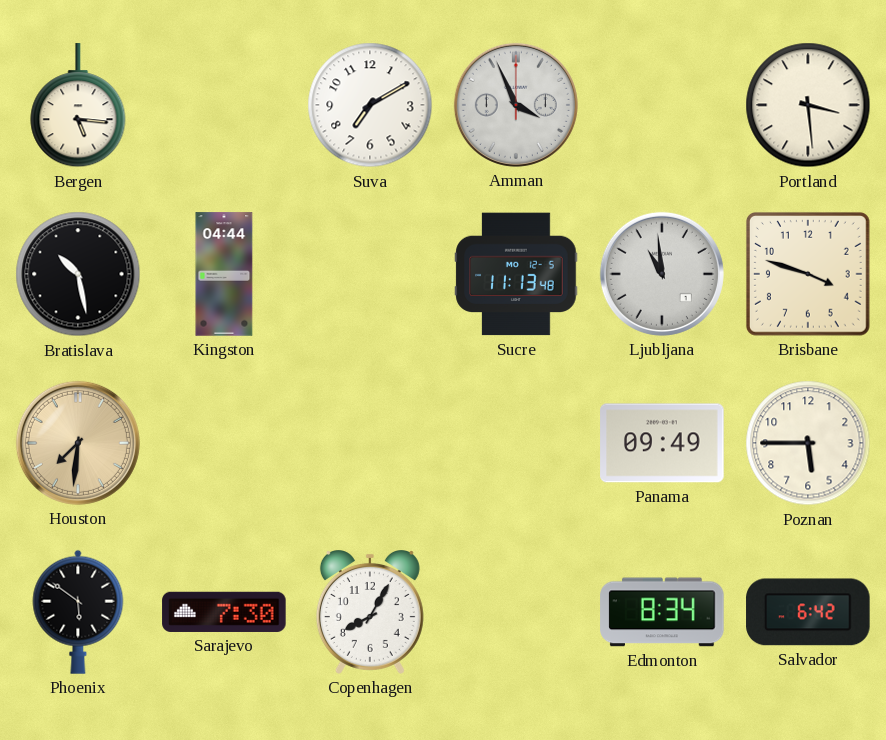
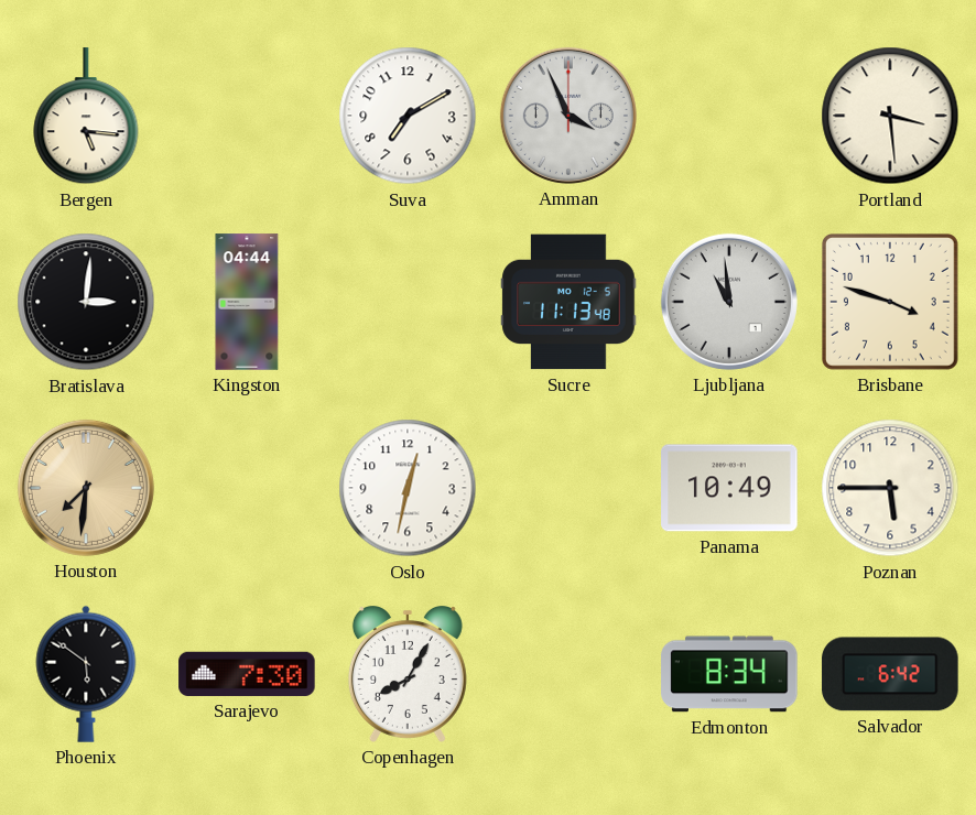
Bratislava: 10:28 -> 3:01 (86, 302)
Oslo: none -> 12:32 (408, 488)
Panama: 09:49 -> 10:49 (729, 488)
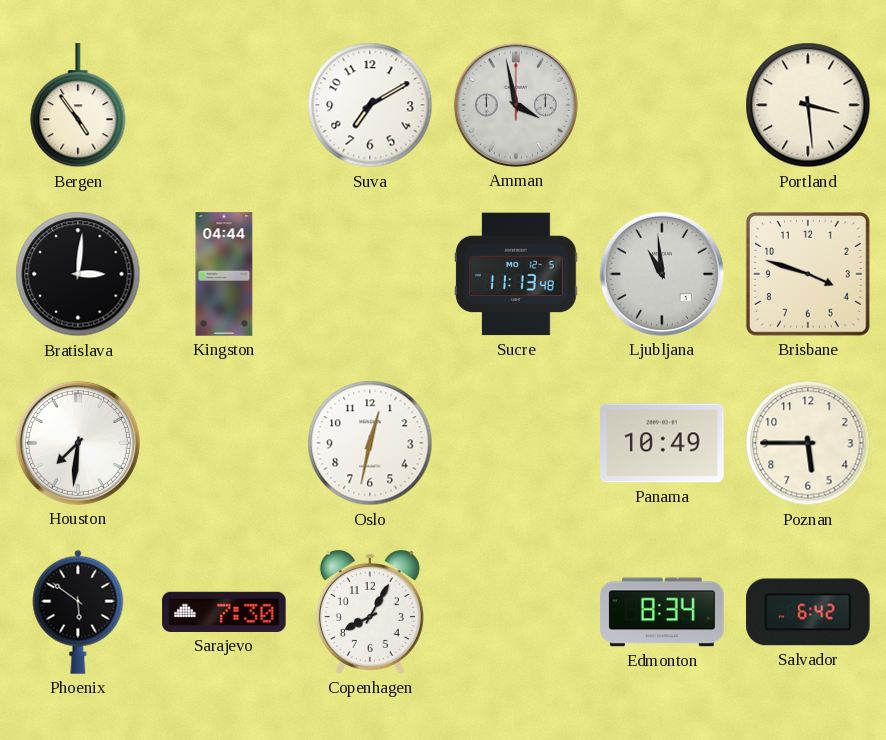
Bergen: 5:16 -> 4:54 (78, 106)
Amman: 3:56 -> 3:58 (516, 105)
Houston dial: champagne -> white (78, 443)
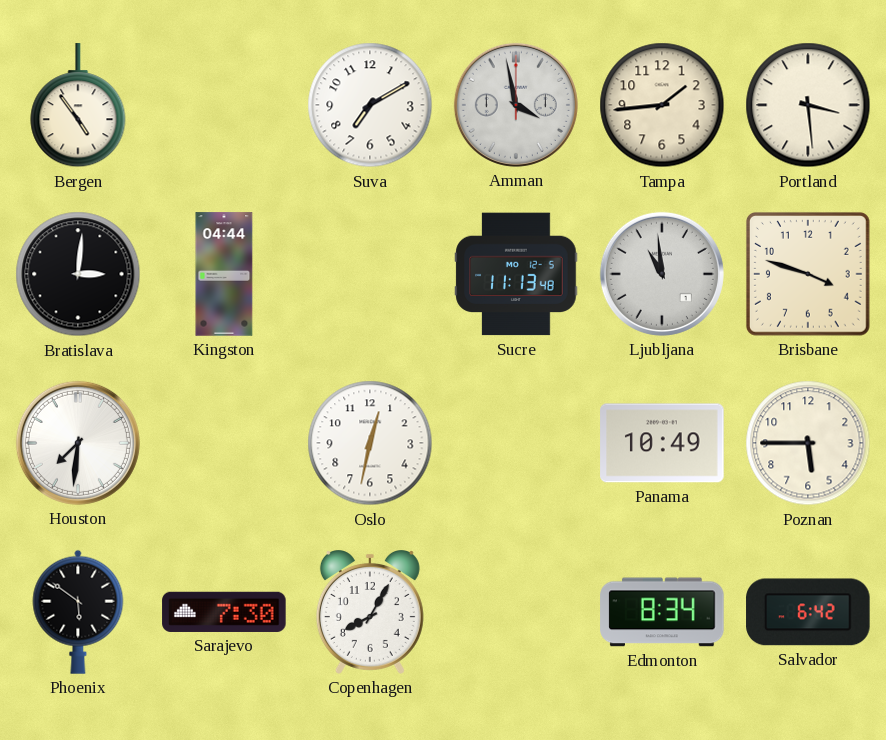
Tampa: none -> 1:44 (662, 105)
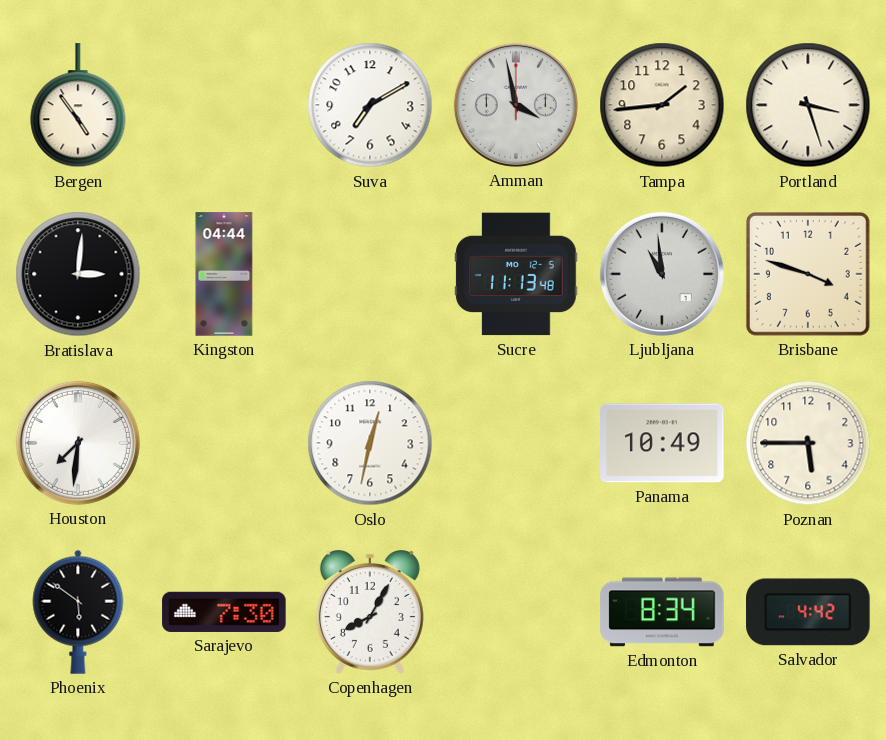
Portland: 3:29 -> 3:27 (808, 105)
Salvador: 6:42 -> 4:42 (808, 612)
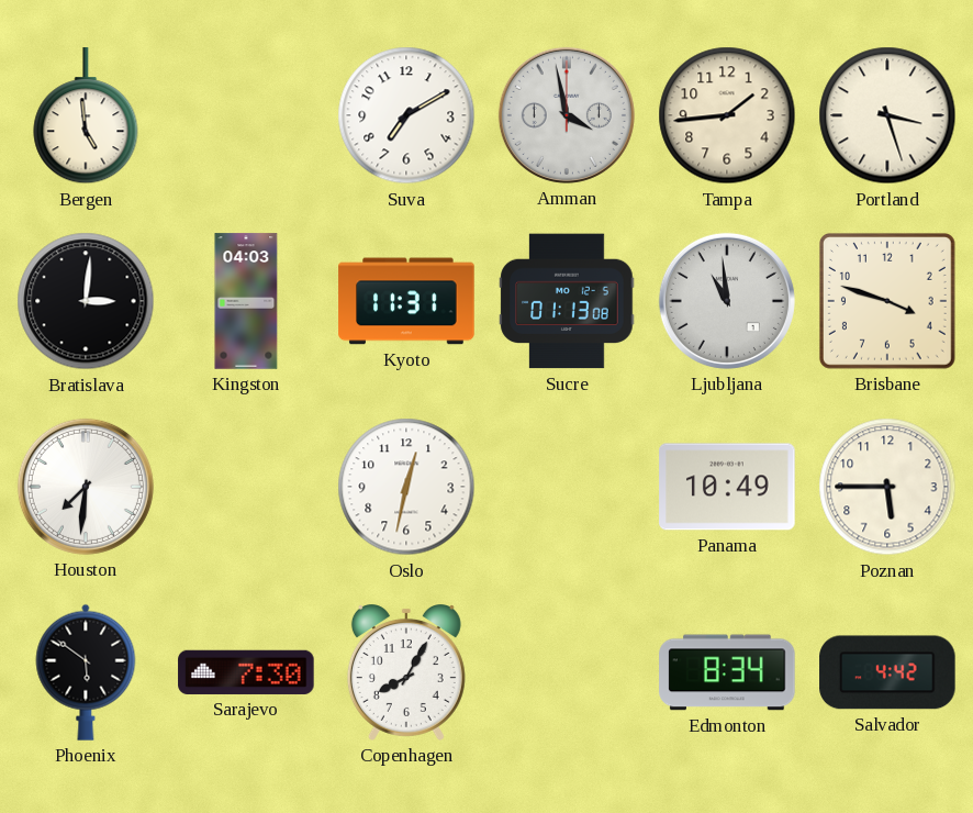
Bergen: 4:54 -> 4:59 (86, 116)
Kingston: 04:44 -> 04:03 (246, 301)
Kyoto: none -> 11:31 (406, 301)
Sucre: 11:13 -> 01:13 (567, 301)
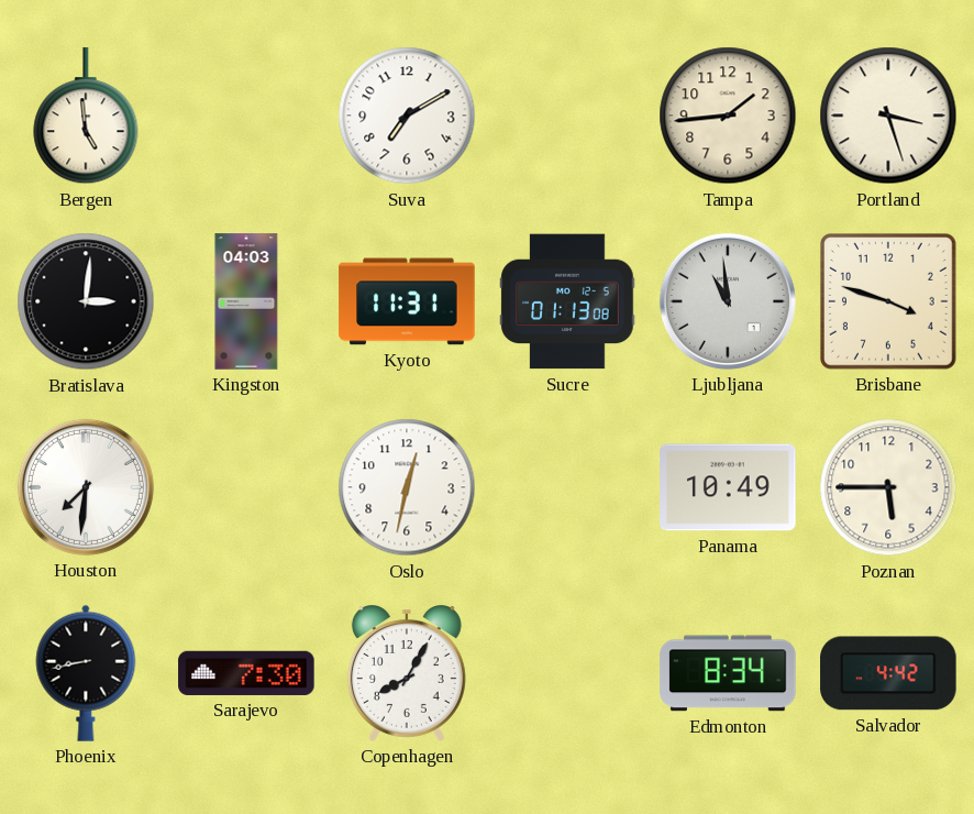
Amman: 3:58 -> none (567, 115)
Phoenix: 5:51 -> 8:43 (86, 673)
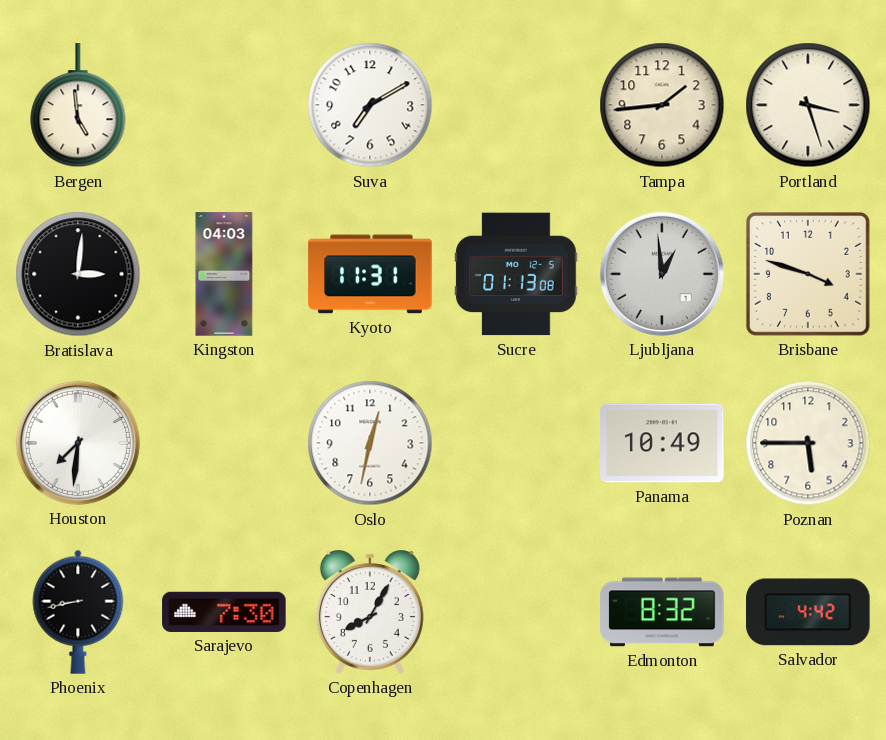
Ljubljana: 10:59 -> 12:59 (662, 274)
Edmonton: 8:34 -> 8:32 (662, 612)
